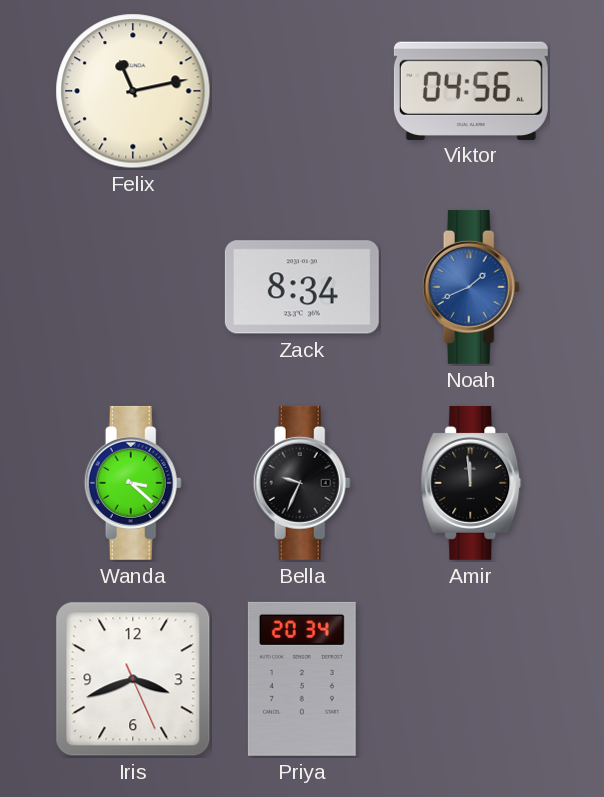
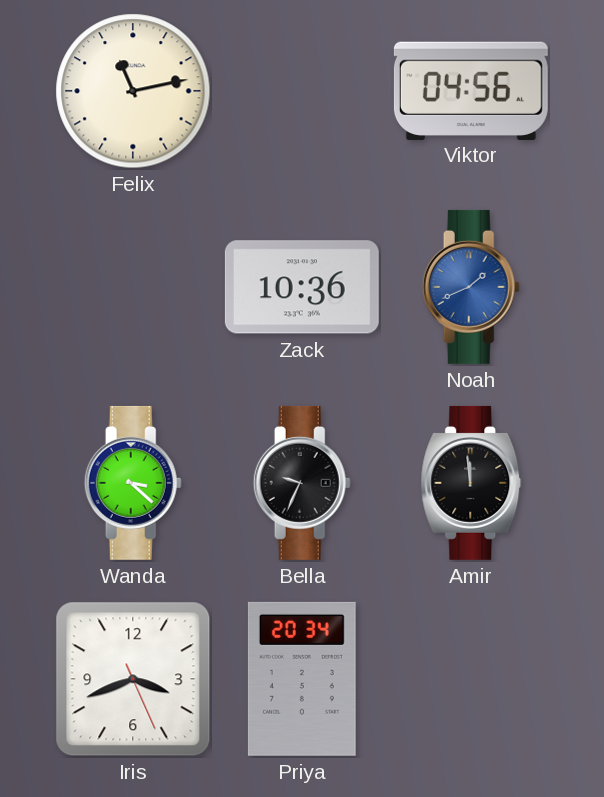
Zack: 8:34 -> 10:36 (302, 287)
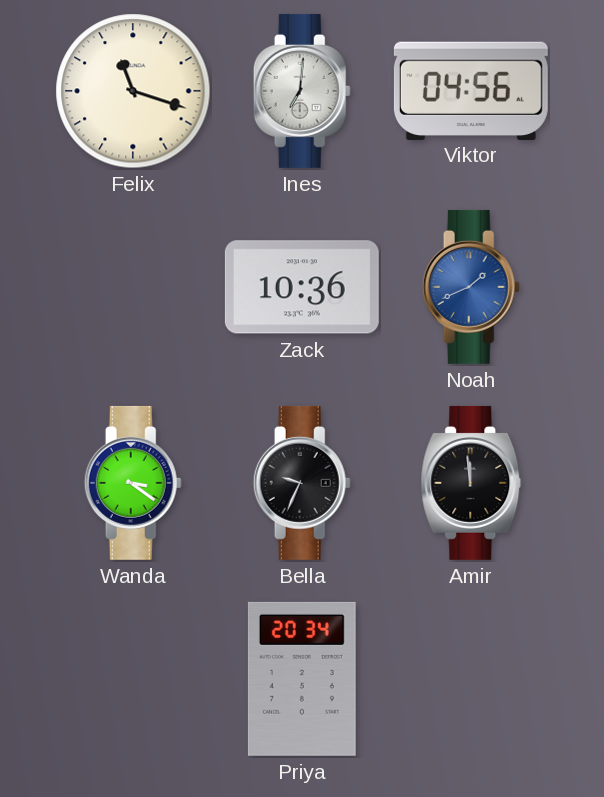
Felix: 11:13 -> 11:18 (133, 91)
Ines: none -> 7:01 (302, 91)
Wanda: 3:22 -> 3:21 (133, 483)
Iris: 3:41 -> none (133, 679)
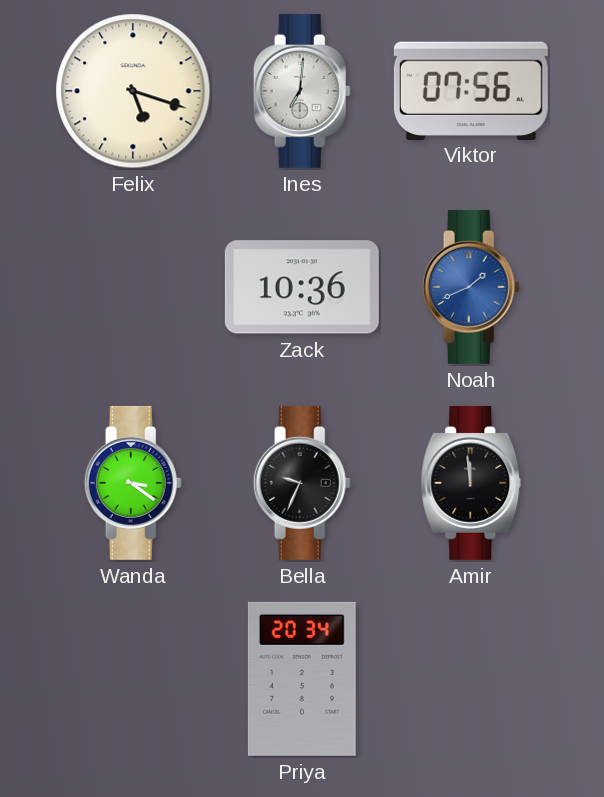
Felix: 11:18 -> 5:18 (133, 91)
Viktor: 04:56 -> 07:56 (471, 90)
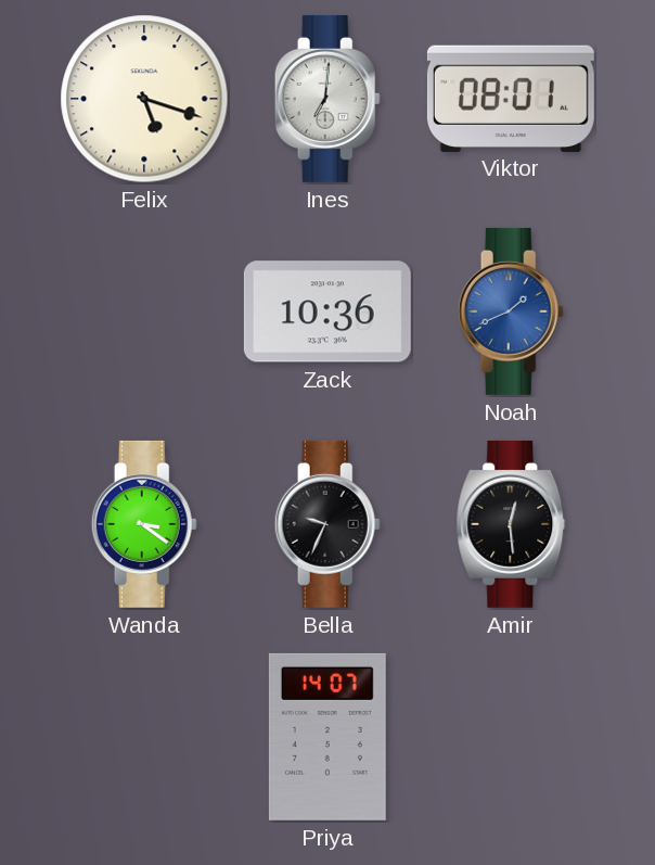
Viktor: 07:56 -> 08:01 (511, 98)
Amir: 11:59 -> 12:29 (511, 524)
Priya: 20:34 -> 14:07 (327, 737)
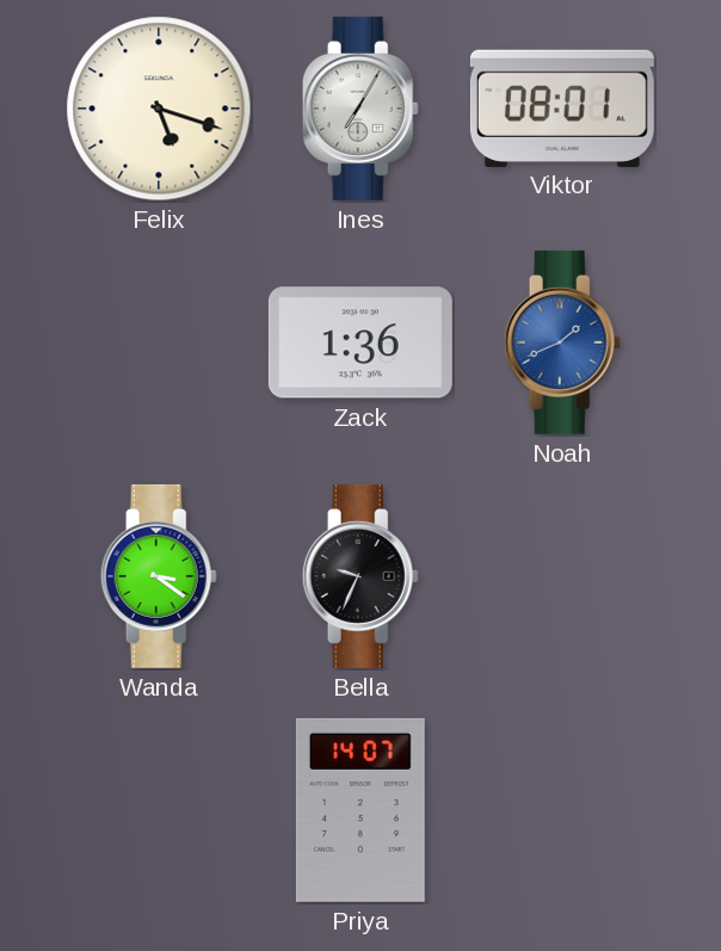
Ines: 7:01 -> 7:05 (360, 109)
Zack: 10:36 -> 1:36 (360, 342)
Amir: 12:29 -> none (511, 524)
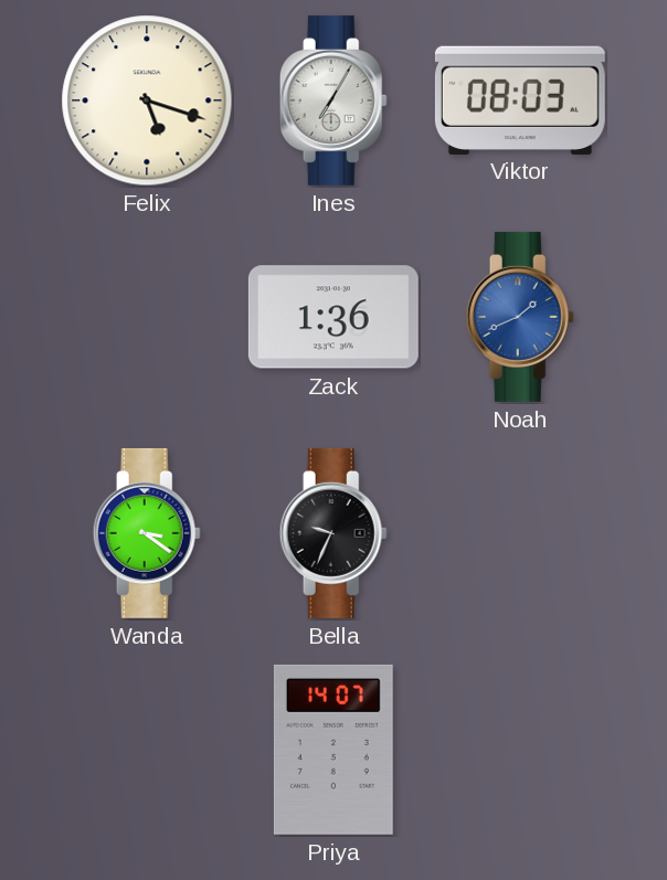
Viktor: 08:01 -> 08:03 (520, 99)
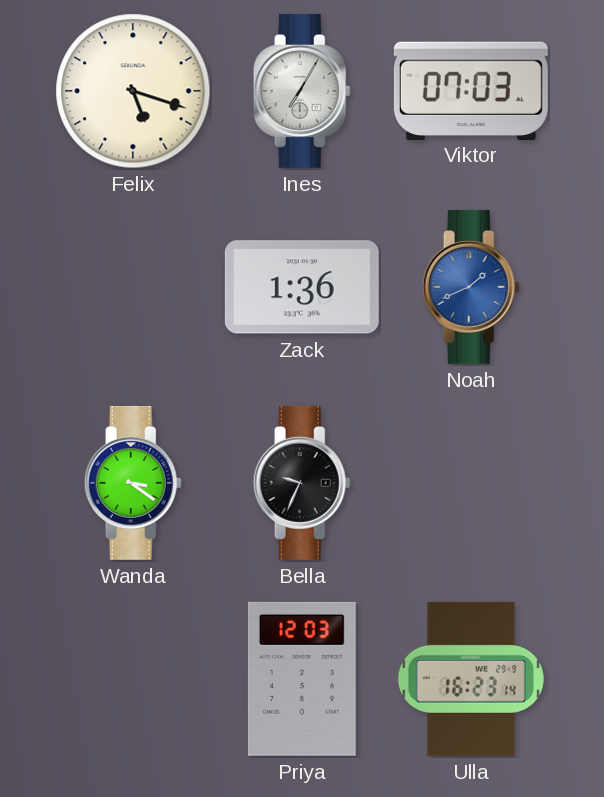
Viktor: 08:03 -> 07:03 (471, 90)
Priya: 14:07 -> 12:03 (302, 679)
Ulla: none -> 16:23 (471, 679)
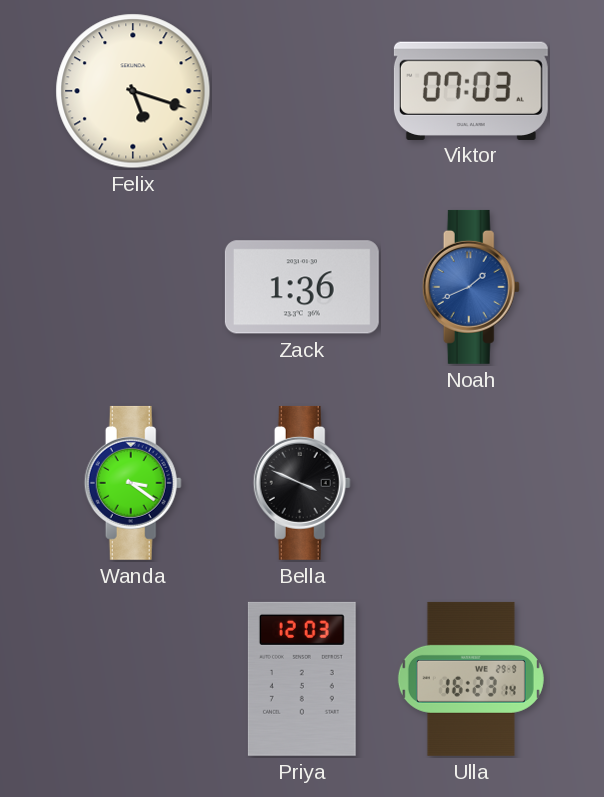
Ines: 7:05 -> none (302, 91)
Bella: 9:34 -> 3:49 (302, 483)
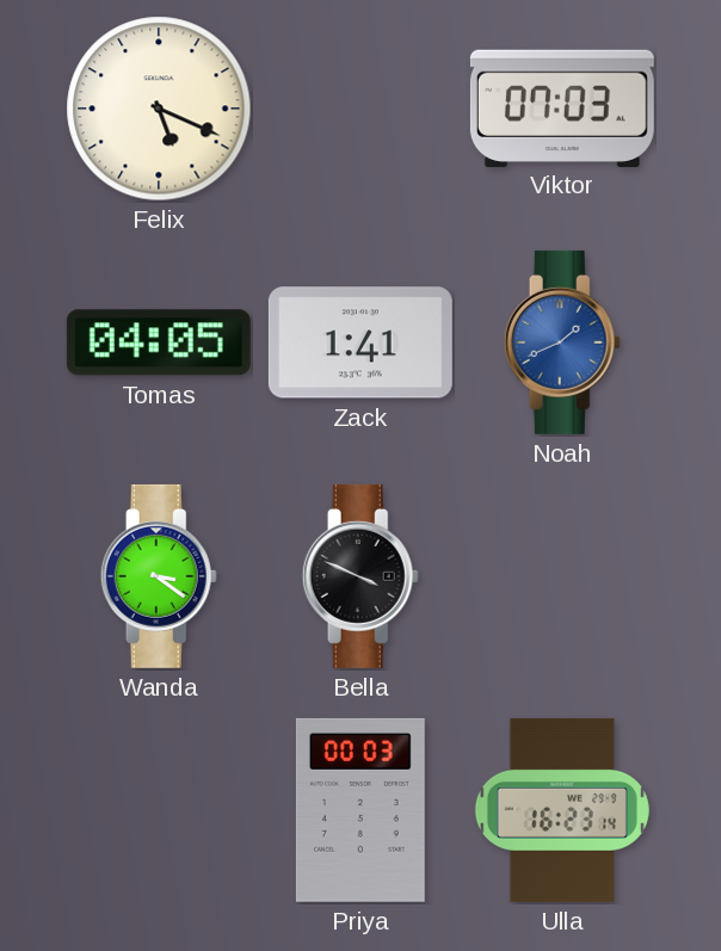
Felix: 5:18 -> 5:19 (159, 109)
Tomas: none -> 04:05 (159, 342)
Zack: 1:36 -> 1:41 (360, 342)
Priya: 12:03 -> 00:03 (360, 810)
